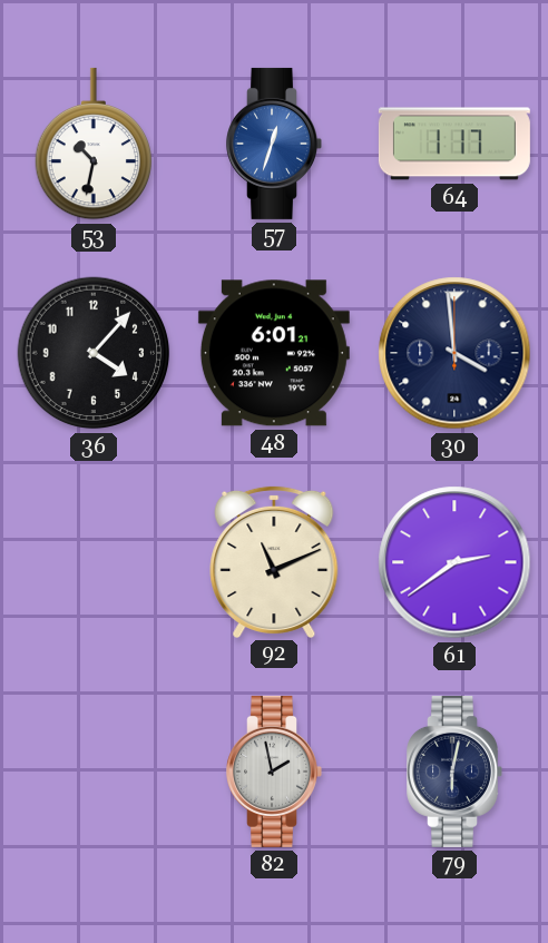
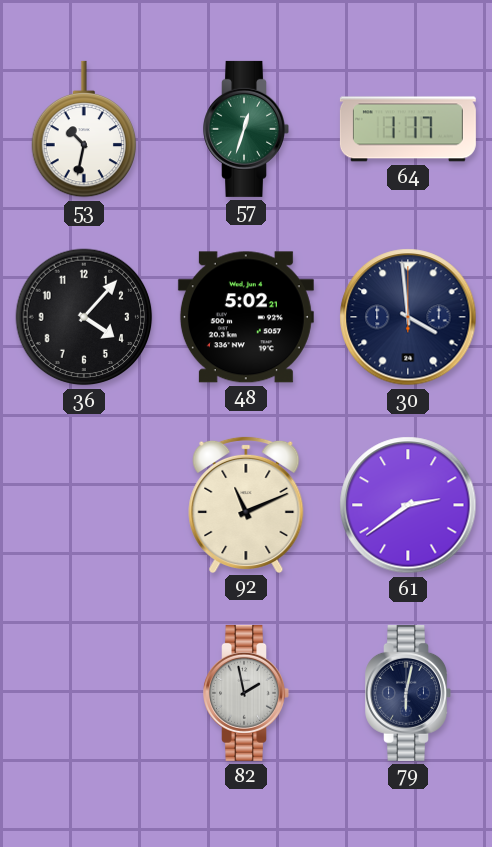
57 dial: blue -> green (246, 129)
48: 6:01 -> 5:02 (246, 317)
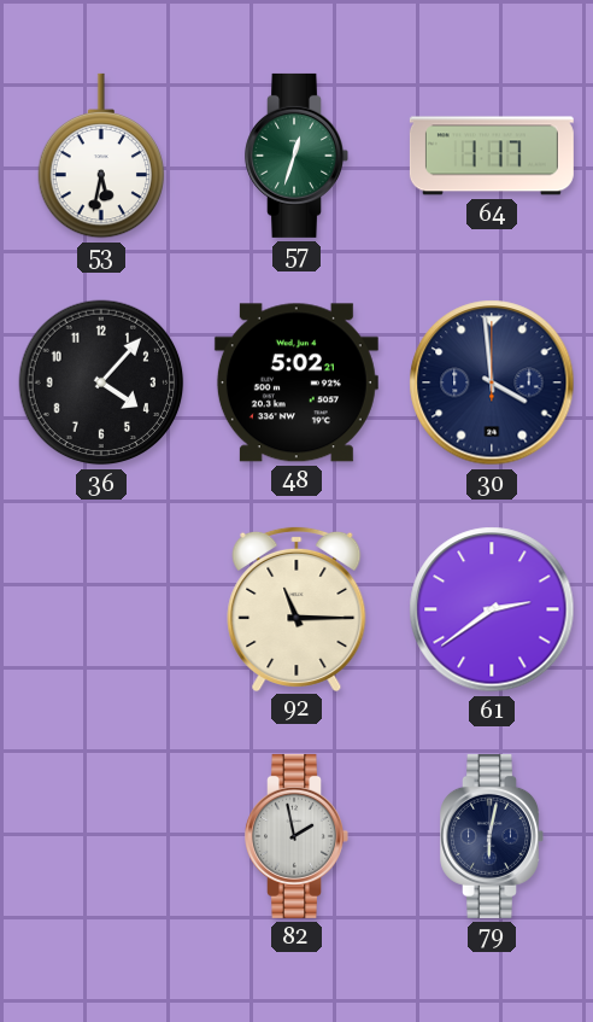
53: 10:32 -> 5:32 (100, 156)
92: 11:11 -> 11:15 (296, 608)
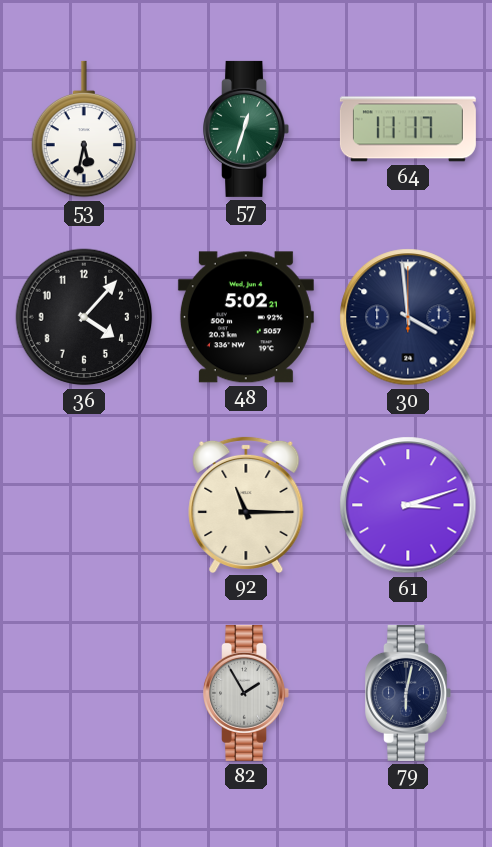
64: 1:17 -> 11:17 (408, 129)
61: 2:39 -> 3:12 (408, 505)
82: 1:58 -> 1:55 (246, 693)
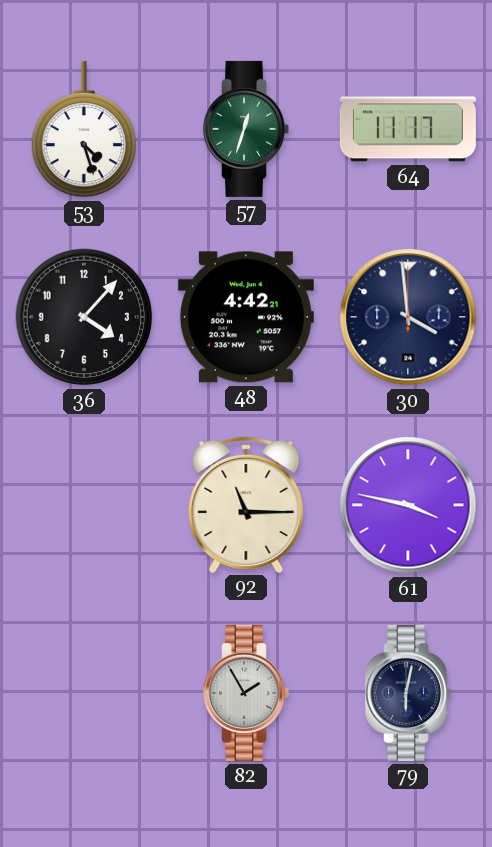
53: 5:32 -> 4:27 (83, 129)
48: 5:02 -> 4:42 (246, 317)
61: 3:12 -> 3:47 (408, 505)
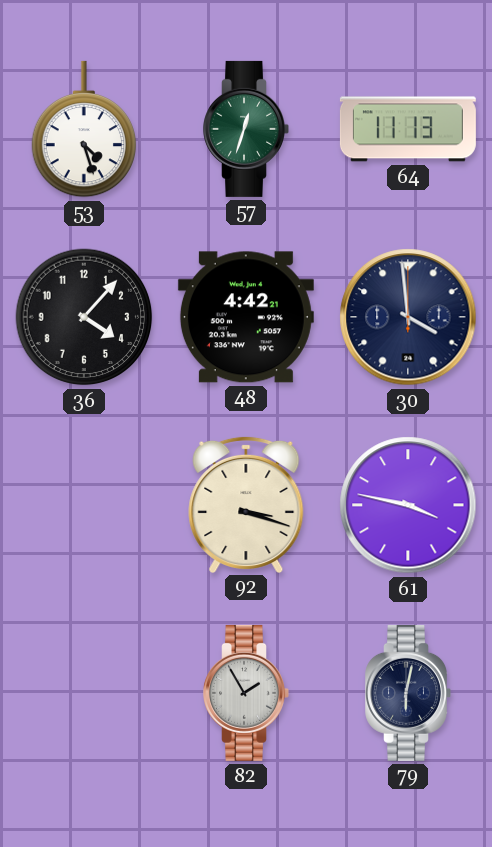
64: 11:17 -> 11:13 (408, 129)
92: 11:15 -> 3:18 (246, 504)
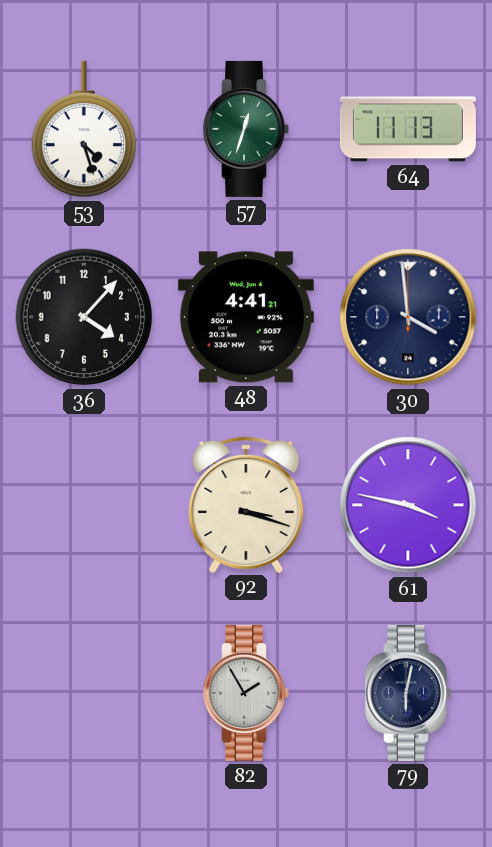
48: 4:42 -> 4:41 (246, 317)
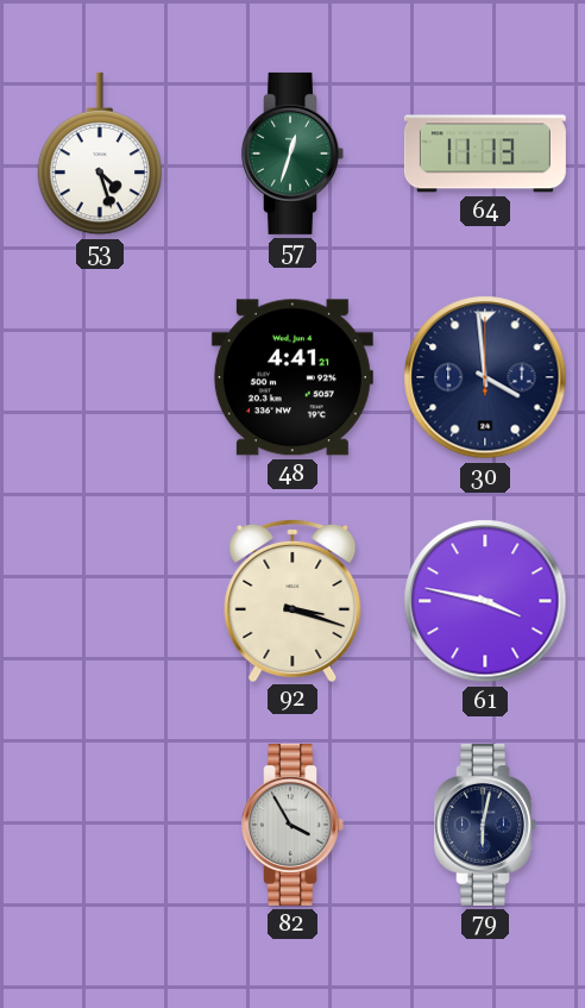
36: 4:07 -> none (84, 317)
82: 1:55 -> 3:55 (292, 825)
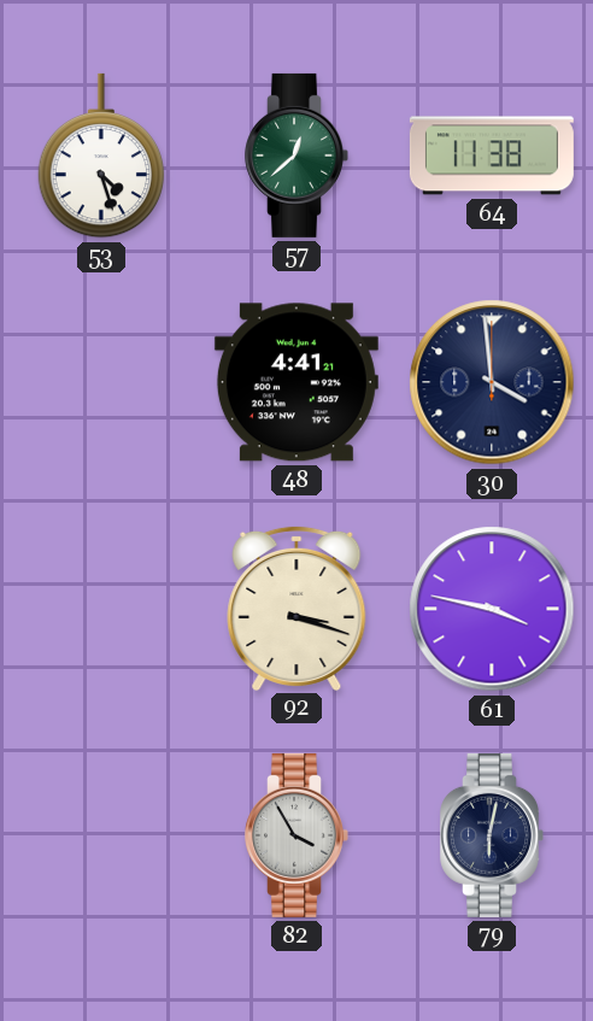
57: 12:33 -> 12:38 (296, 156)
64: 11:13 -> 11:38 (492, 156)
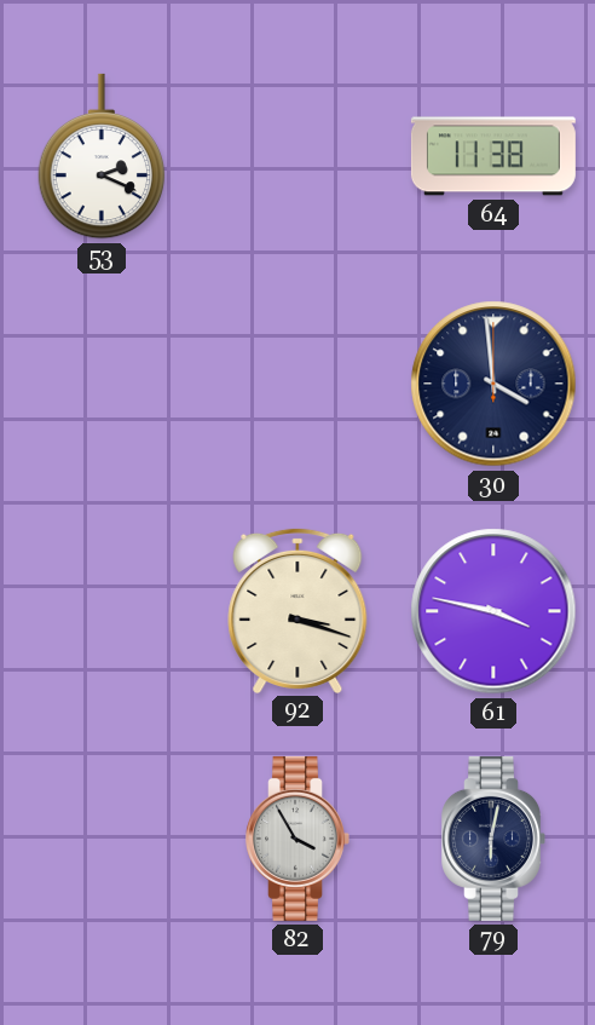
53: 4:27 -> 2:19 (100, 156)
57: 12:38 -> none (296, 156)
48: 4:41 -> none (296, 382)
